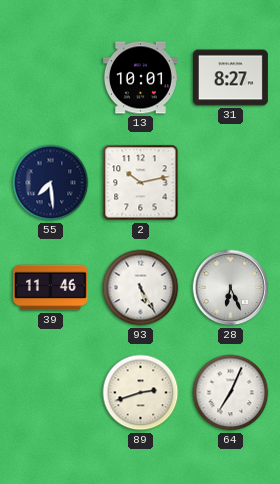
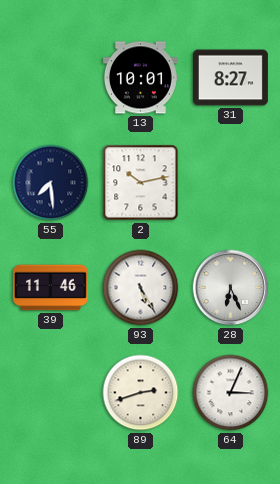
64: 7:04 -> 3:04 (231, 393)
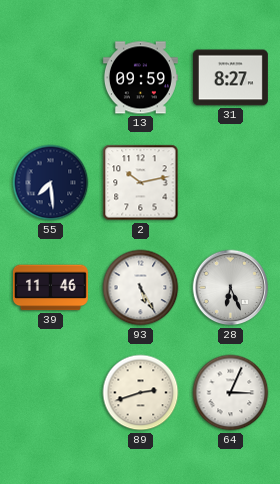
13: 10:01 -> 09:59 (140, 78)
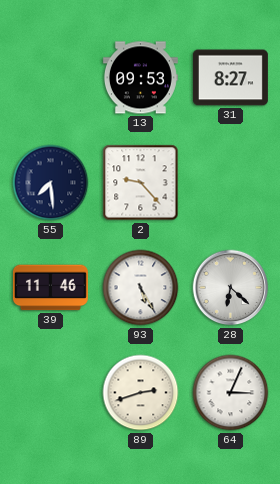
13: 09:59 -> 09:53 (140, 78)
2: 10:13 -> 9:23 (141, 183)
28: 6:26 -> 6:22 (231, 288)
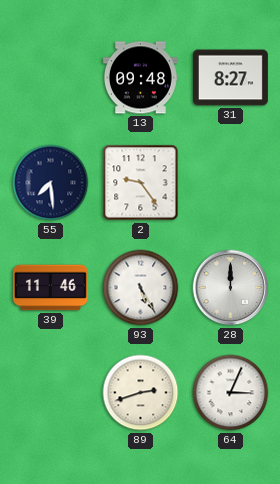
13: 09:53 -> 09:48 (140, 78)
2: 9:23 -> 9:24 (141, 183)
28: 6:22 -> 12:00 (231, 288)
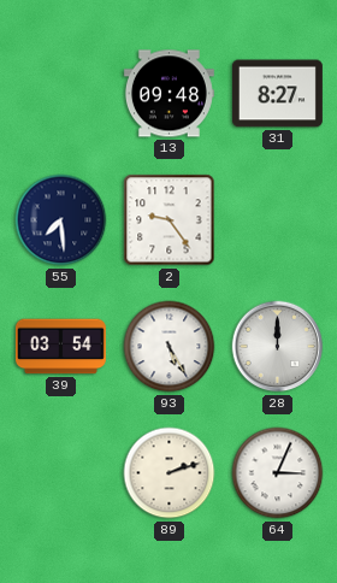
39: 11:46 -> 03:54 (60, 347)
89: 2:42 -> 2:12 (170, 473)
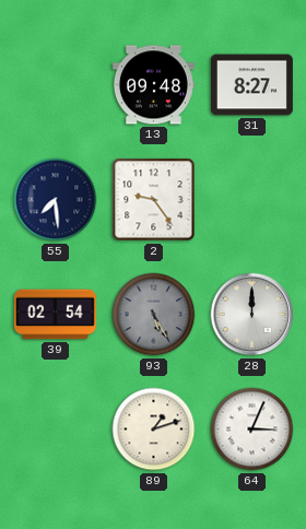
39: 03:54 -> 02:54 (55, 315)
93 dial: white -> grey (154, 315)
89: 2:12 -> 1:12 (154, 430)
